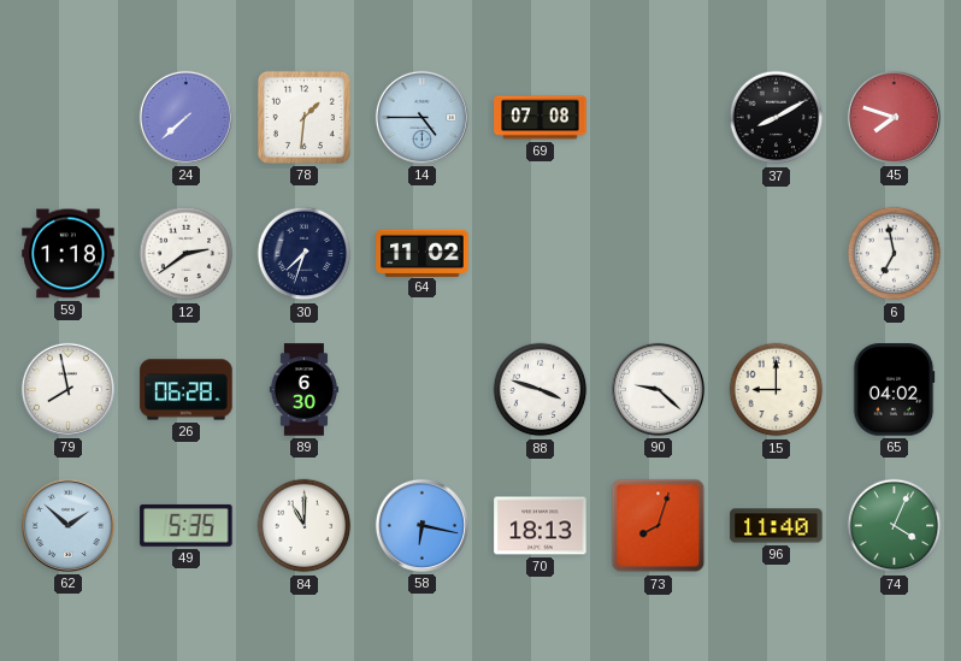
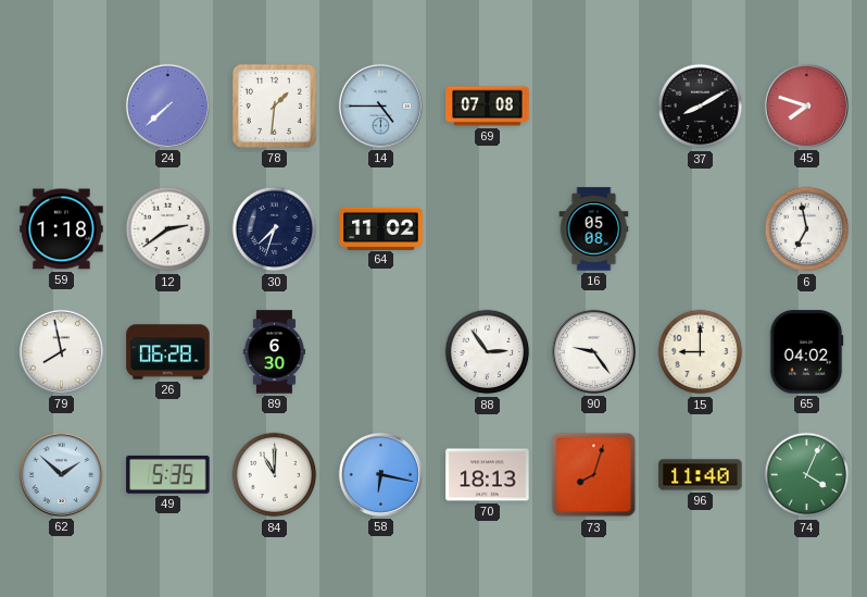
16: none -> 05:08 (594, 229)
88: 3:48 -> 2:54 (488, 352)
90: 9:22 -> 9:24 (593, 351)
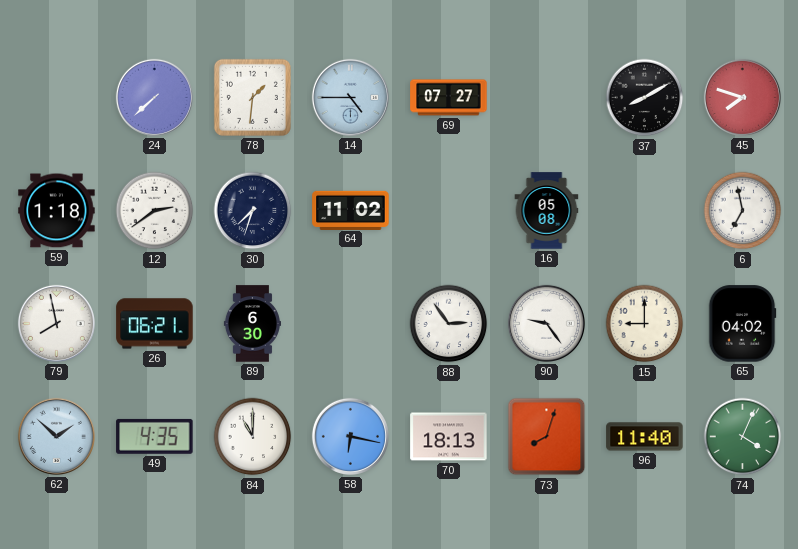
69: 07:08 -> 07:27 (449, 98)
26: 06:28 -> 06:21 (155, 324)
49: 5:35 -> 4:35 (155, 436)
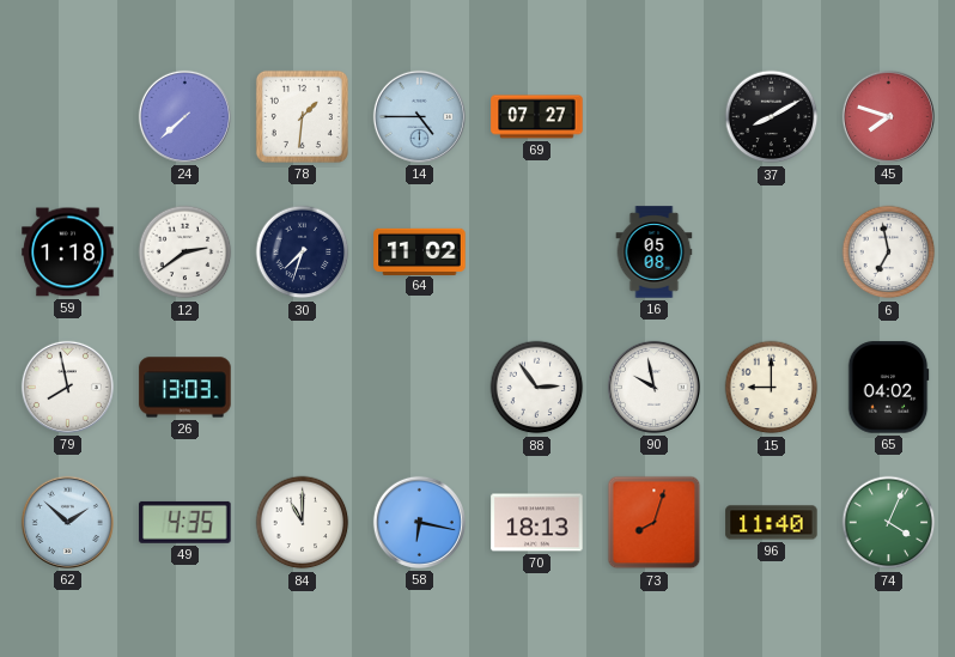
26: 06:21 -> 13:03 (185, 388)
89: 6:30 -> none (252, 324)
90: 9:24 -> 9:58 (653, 387)
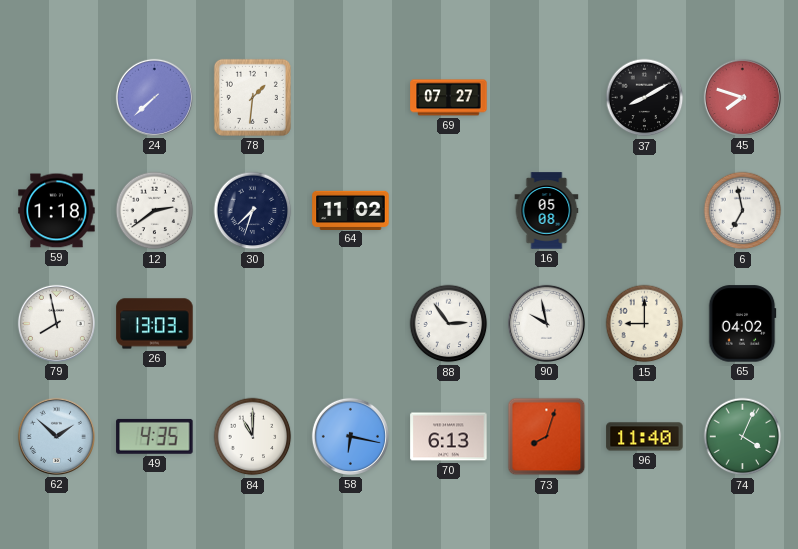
14: 4:45 -> none (419, 116)
70: 18:13 -> 6:13 (449, 437)
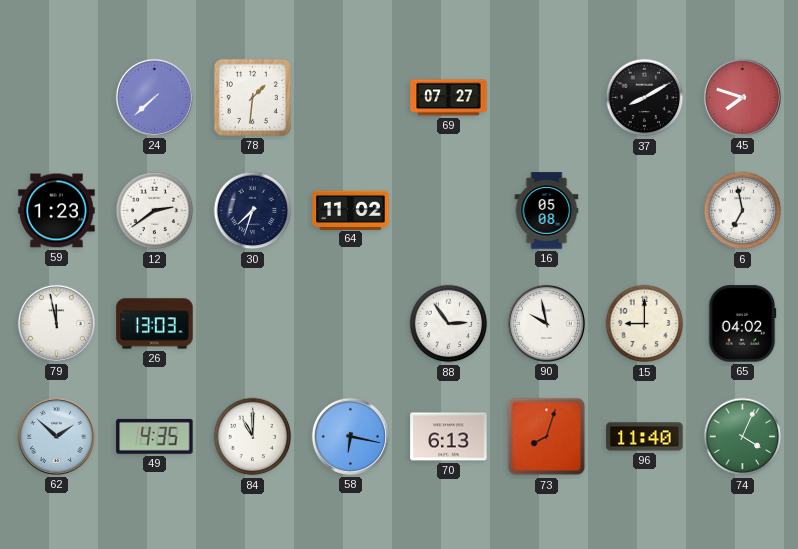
59: 1:18 -> 1:23 (57, 211)
79: 7:58 -> 11:58 (56, 323)
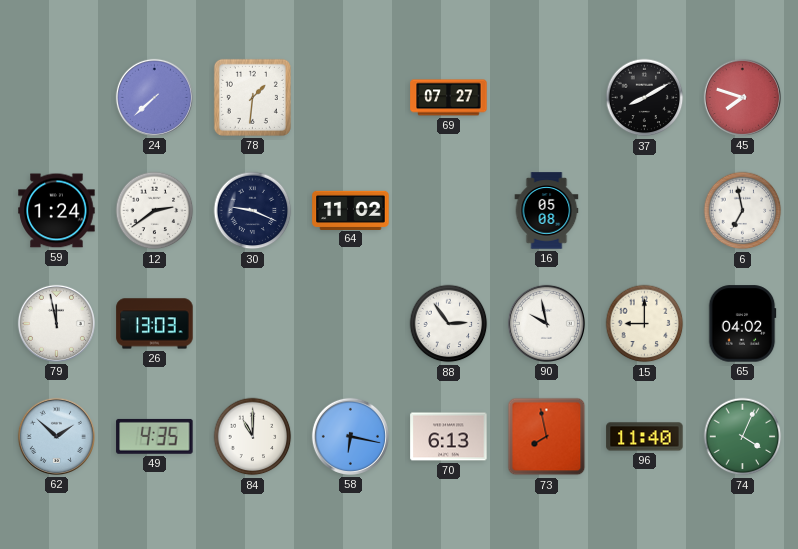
59: 1:23 -> 1:24 (57, 211)
30: 7:33 -> 9:19 (253, 211)
73: 8:03 -> 7:58 (547, 437)
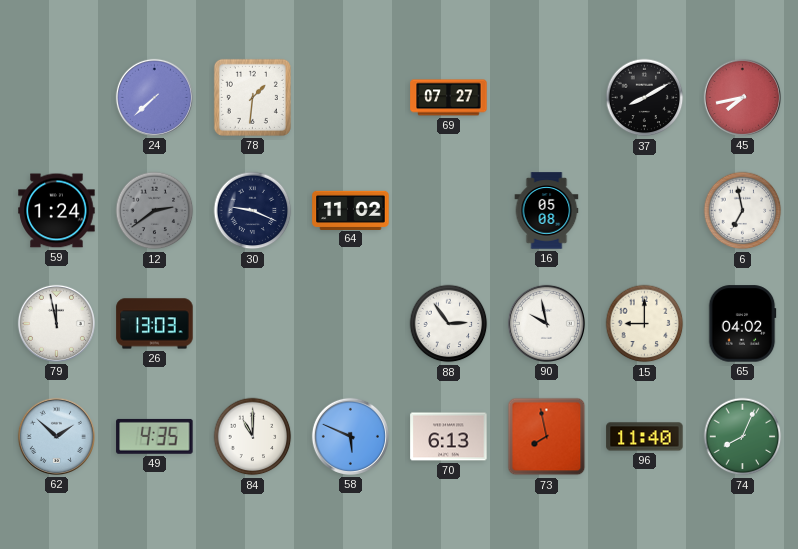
45: 7:48 -> 7:43 (742, 97)
12 dial: white -> grey (155, 211)
58: 6:17 -> 5:49 (350, 436)
74: 4:04 -> 8:04 (743, 437)
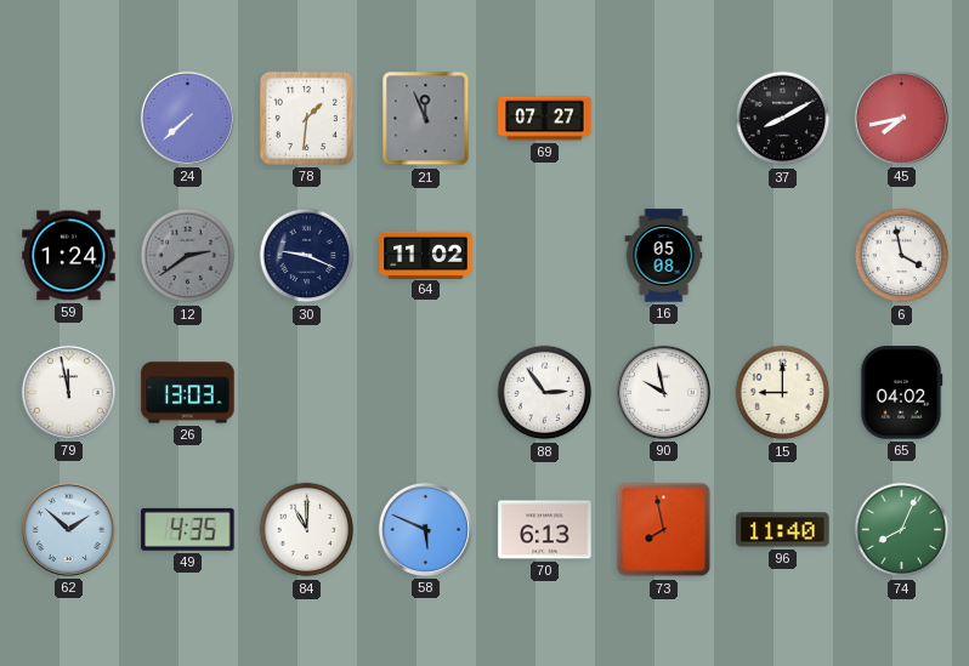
21: none -> 11:56 (426, 119)
6: 6:58 -> 3:58 (902, 256)
